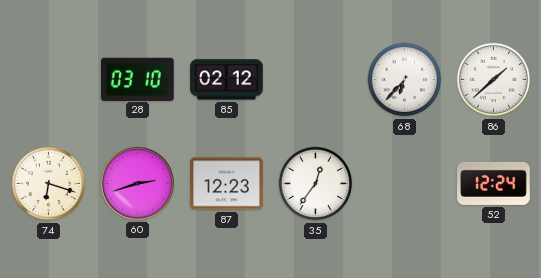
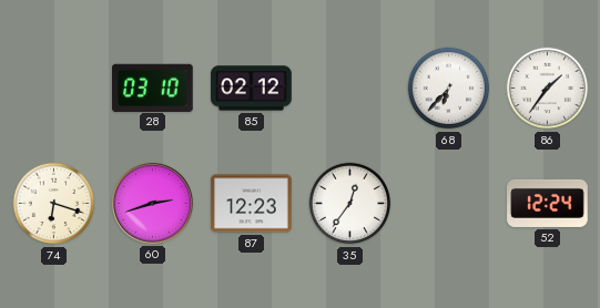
86: 1:38 -> 1:36 (548, 89)
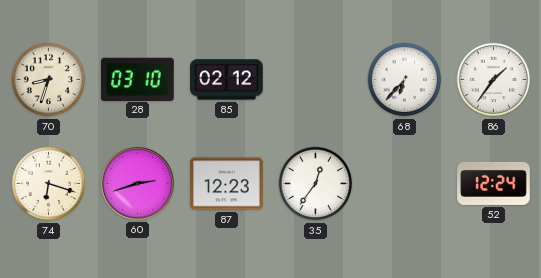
70: none -> 8:33 (49, 80)
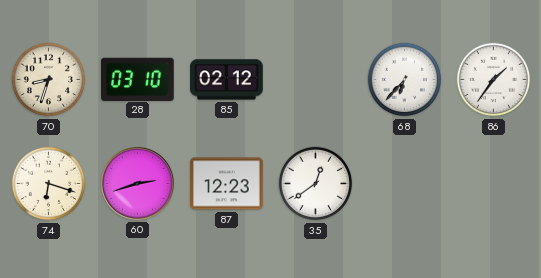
35: 12:36 -> 12:39 (316, 184)
52: 12:24 -> none (494, 183)
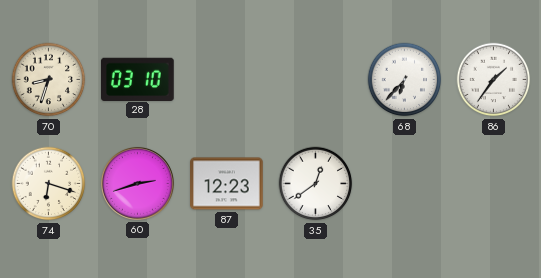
85: 02:12 -> none (227, 80)
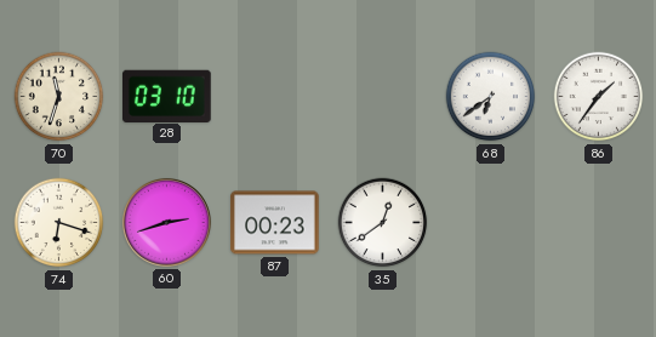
70: 8:33 -> 11:33 (59, 97)
68: 6:37 -> 6:39 (491, 97)
87: 12:23 -> 00:23 (275, 223)
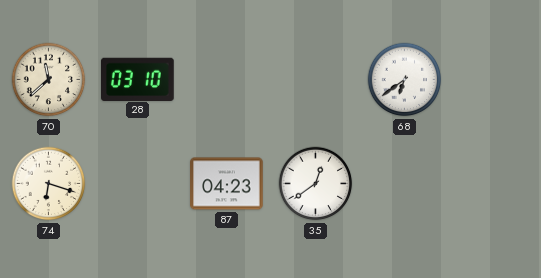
70: 11:33 -> 11:38 (49, 80)
86: 1:36 -> none (599, 97)
60: 2:42 -> none (166, 222)
87: 00:23 -> 04:23 (227, 184)
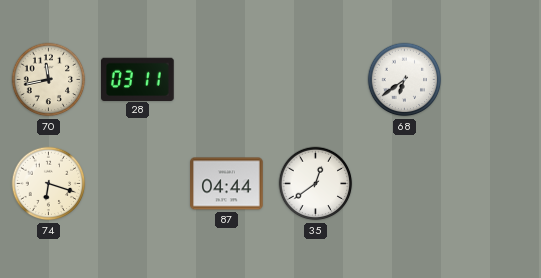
70: 11:38 -> 11:43 (49, 80)
28: 03:10 -> 03:11 (138, 79)
87: 04:23 -> 04:44 (227, 184)
